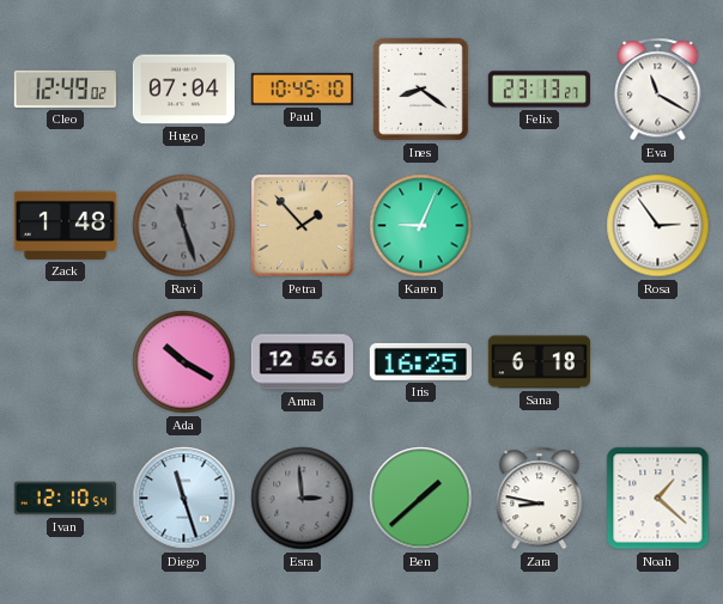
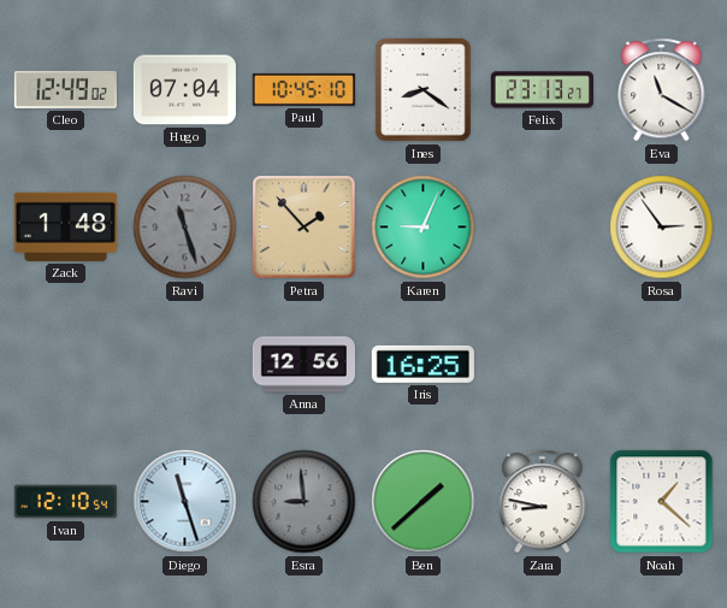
Ada: 10:20 -> none (184, 362)
Sana: 6:18 -> none (539, 362)
Esra: 2:59 -> 8:59 (305, 502)
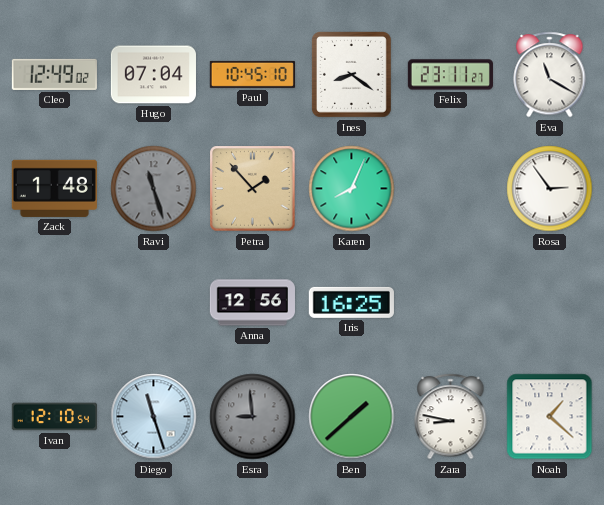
Felix: 23:13 -> 23:11 (450, 75)
Karen: 9:04 -> 8:04 (352, 189)
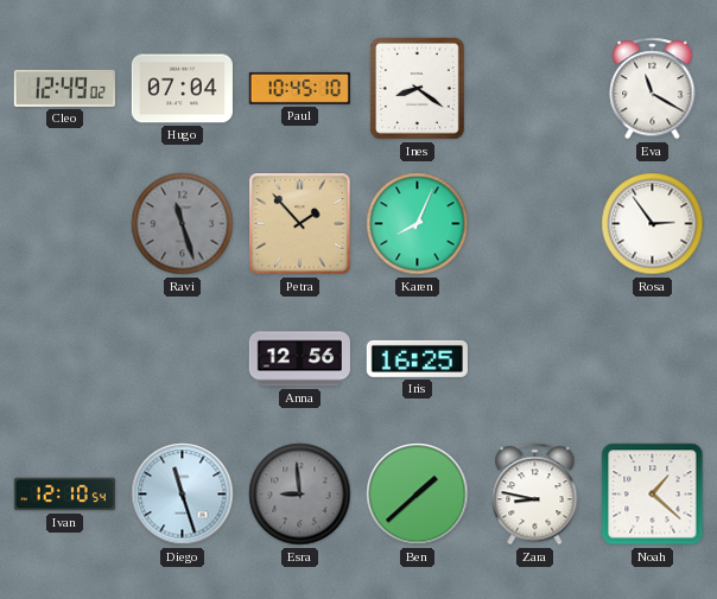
Felix: 23:11 -> none (450, 75)
Zack: 1:48 -> none (54, 188)
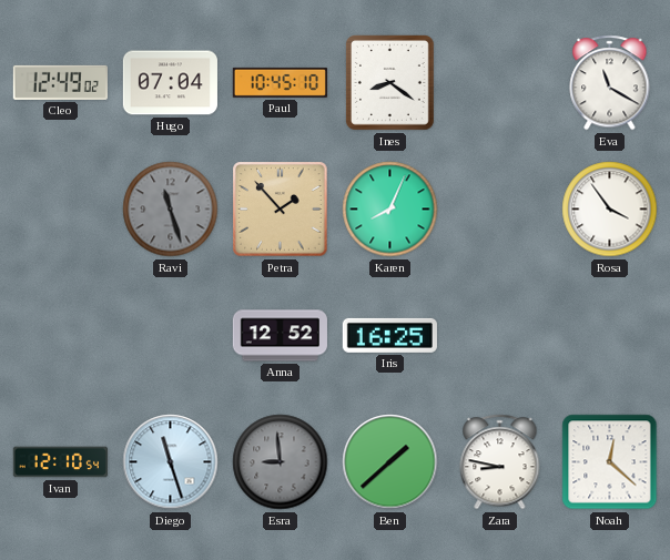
Rosa: 2:54 -> 3:54 (610, 210)
Anna: 12:56 -> 12:52 (280, 336)
Noah: 1:22 -> 12:22 (610, 462)
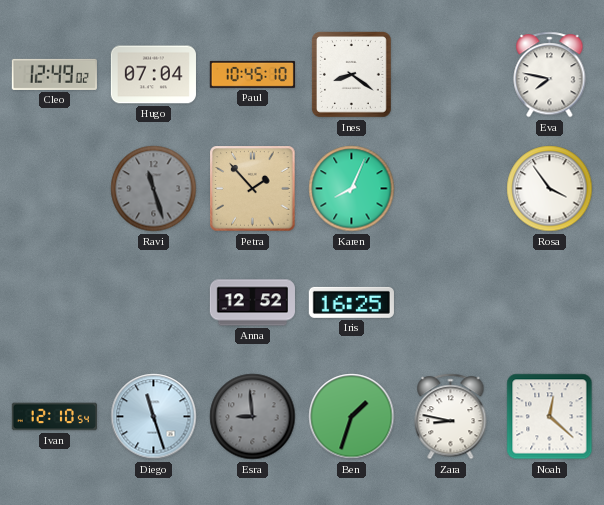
Eva: 11:20 -> 7:47 (550, 75)
Ben: 1:38 -> 1:33 (352, 417)
